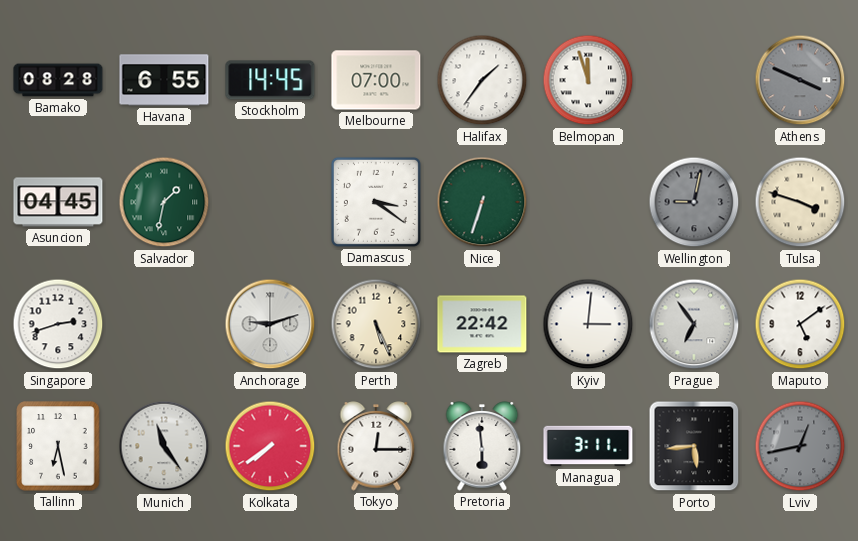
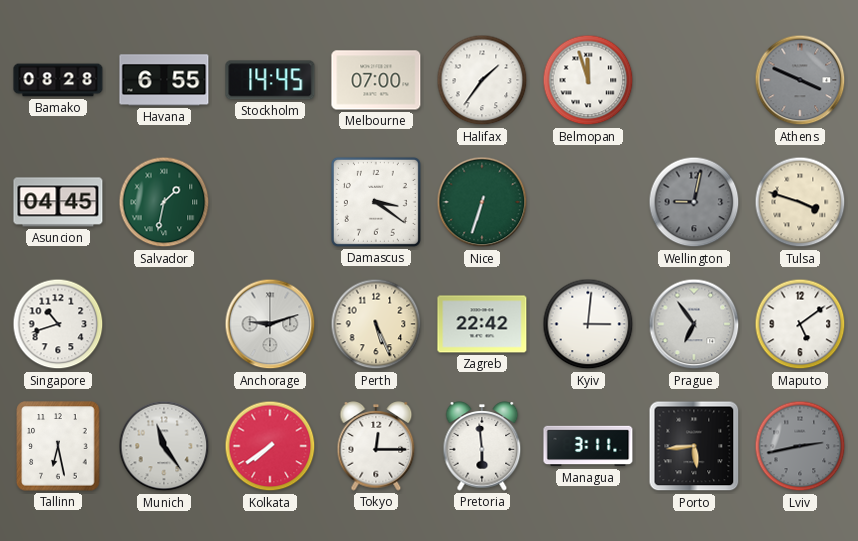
Singapore: 2:42 -> 10:42 (58, 324)
Lviv: 12:43 -> 2:43 (800, 446)
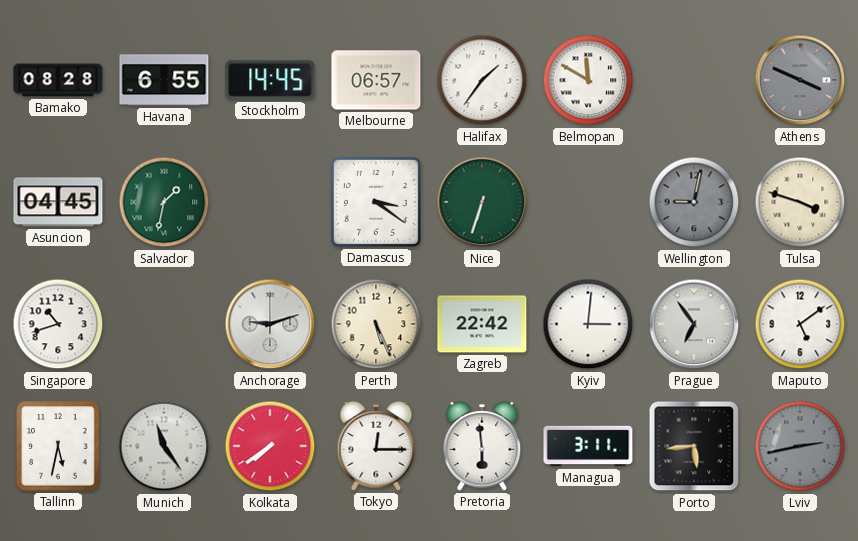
Melbourne: 07:00 -> 06:57 (376, 80)
Belmopan: 11:57 -> 11:50 (588, 80)
Tallinn: 6:28 -> 5:32 (58, 446)
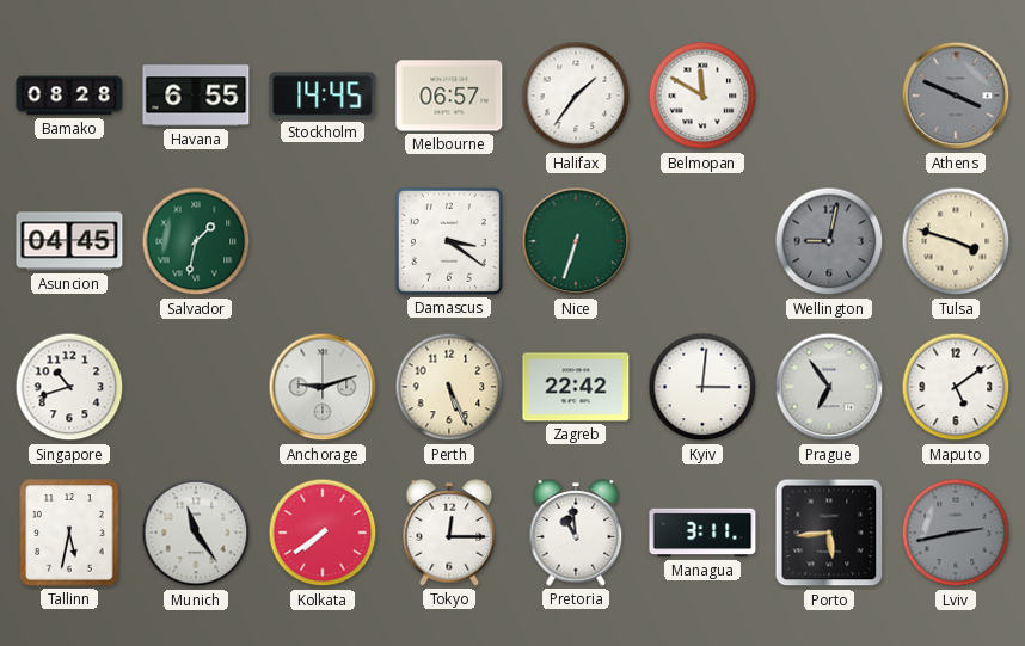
Pretoria: 5:59 -> 10:59 (576, 533)
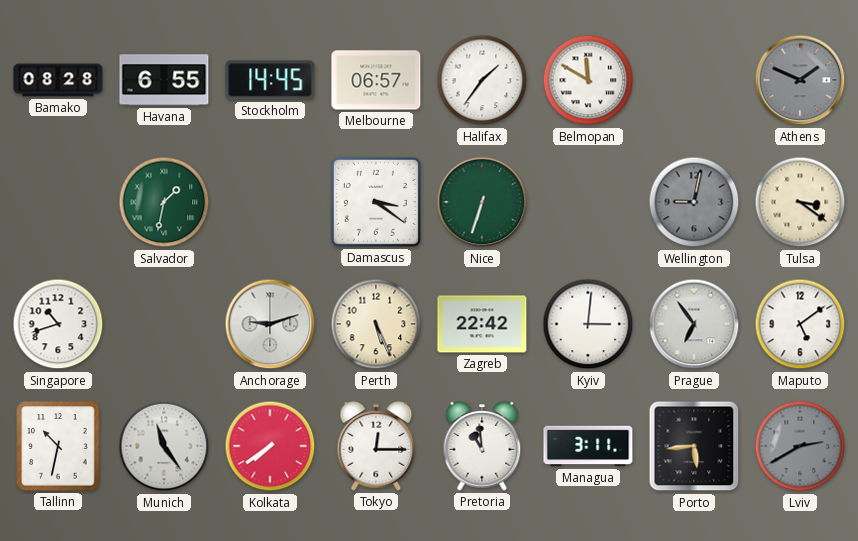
Athens: 3:49 -> 1:49 (800, 80)
Asuncion: 04:45 -> none (69, 241)
Tulsa: 3:48 -> 3:21 (800, 202)
Tallinn: 5:32 -> 10:32 (58, 446)
Lviv: 2:43 -> 2:40 (800, 446)
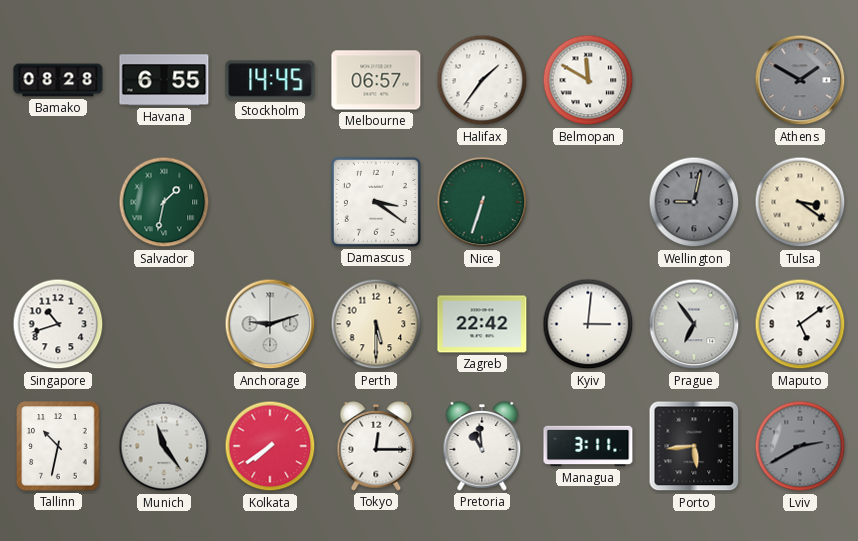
Athens: 1:49 -> 1:50 (800, 80)
Perth: 5:26 -> 5:30 (376, 324)
